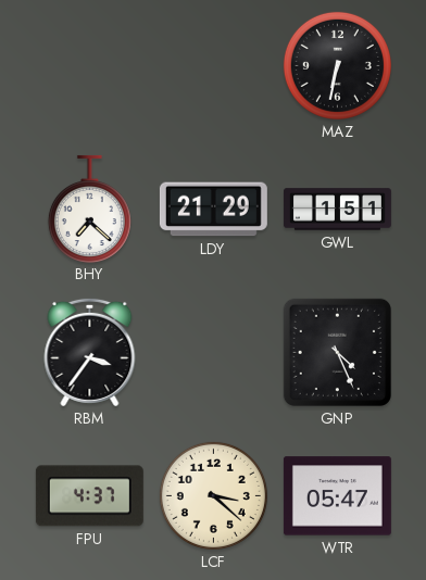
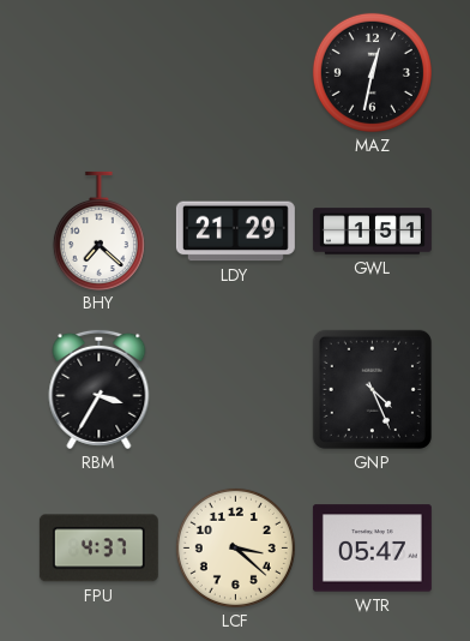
MAZ: 6:32 -> 12:32 (372, 72)
RBM: 3:36 -> 3:35 (100, 389)
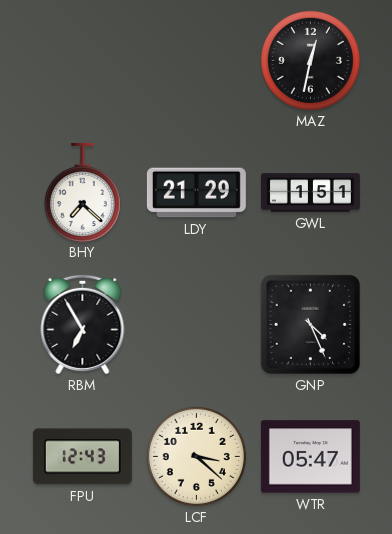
RBM: 3:35 -> 6:55 (83, 324)
FPU: 4:37 -> 12:43 (82, 457)
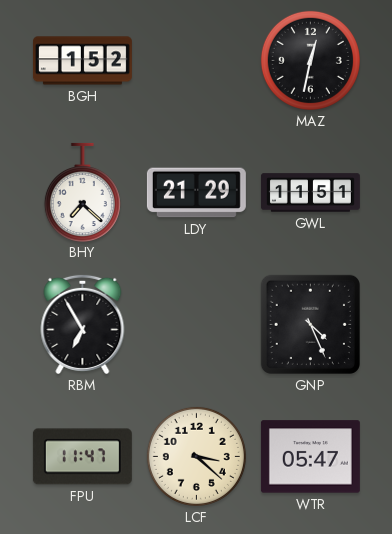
BGH: none -> 1:52 (82, 61)
GWL: 1:51 -> 11:51 (310, 193)
FPU: 12:43 -> 11:47 (82, 457)
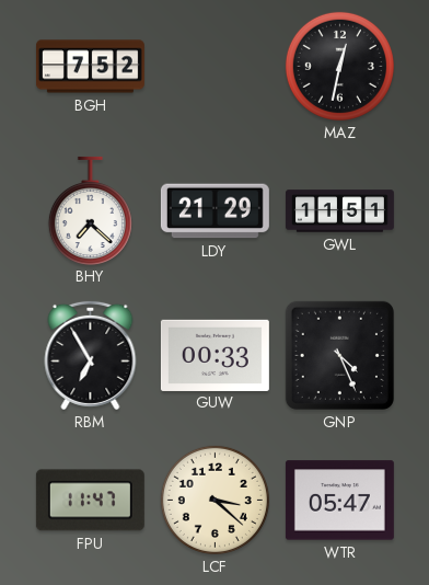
BGH: 1:52 -> 7:52 (90, 67)
GUW: none -> 00:33 (215, 355)
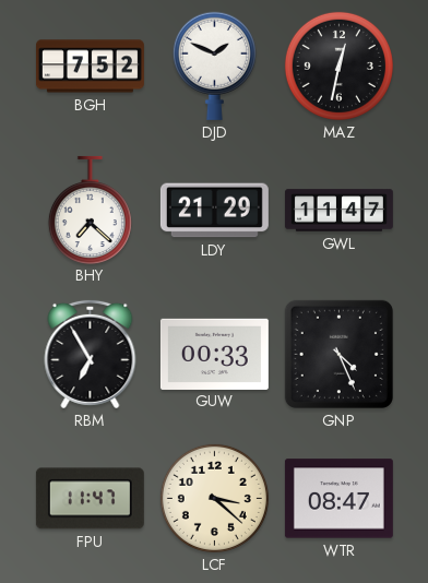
DJD: none -> 1:49 (214, 66)
GWL: 11:51 -> 11:47 (338, 211)
WTR: 05:47 -> 08:47 (338, 499)
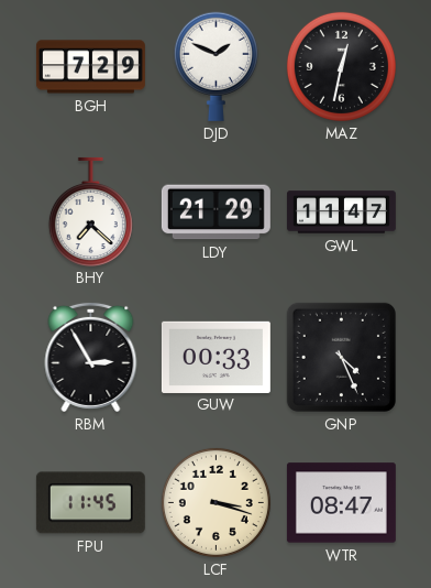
BGH: 7:52 -> 7:29 (90, 67)
RBM: 6:55 -> 2:55 (91, 357)
FPU: 11:47 -> 11:45 (90, 503)
LCF: 3:22 -> 3:18 (215, 502)
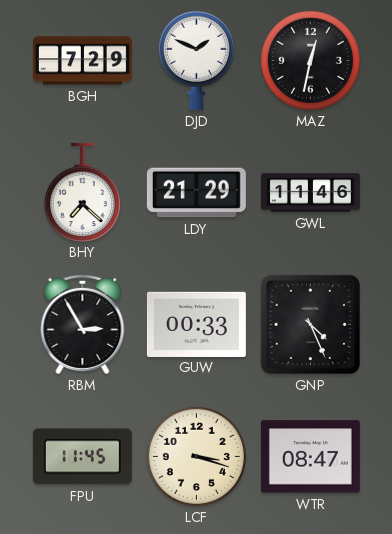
GWL: 11:47 -> 11:46 (310, 193)
